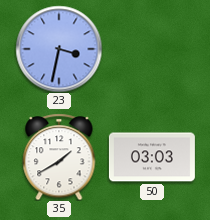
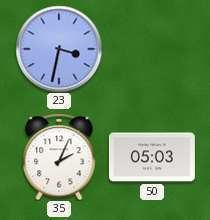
35: 1:40 -> 2:04 (59, 157)
50: 03:03 -> 05:03 (152, 157)
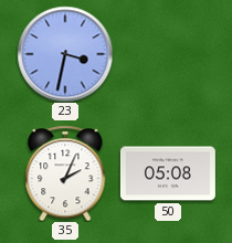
50: 05:03 -> 05:08 (168, 173)
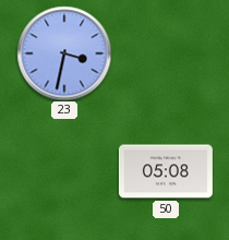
35: 2:04 -> none (65, 173)
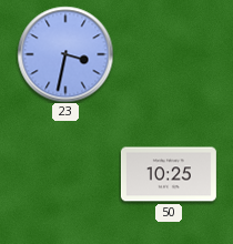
50: 05:08 -> 10:25 (169, 174)
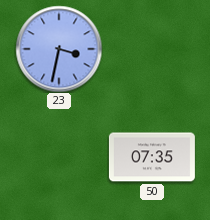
50: 10:25 -> 07:35 (152, 157)
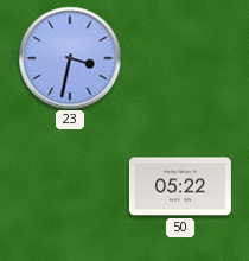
50: 07:35 -> 05:22 (180, 186)
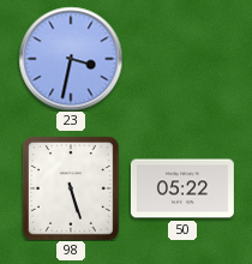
98: none -> 5:27 (72, 188)
